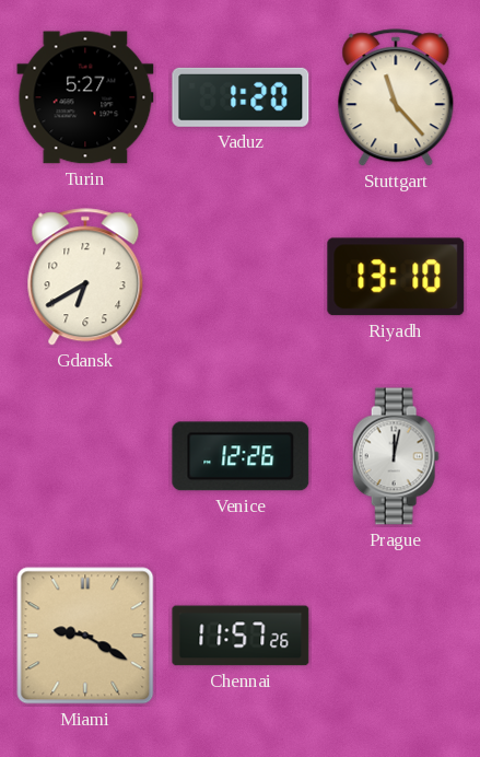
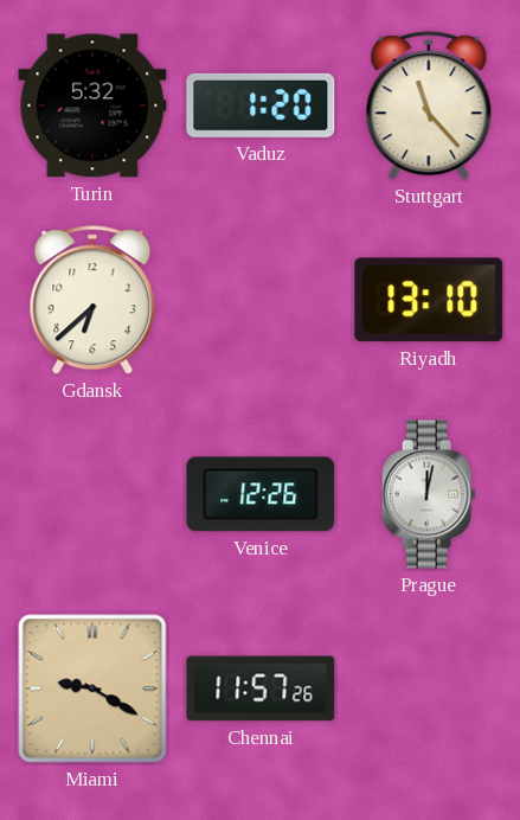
Turin: 5:27 -> 5:32 (92, 105)
Gdansk: 6:40 -> 6:38 (92, 301)
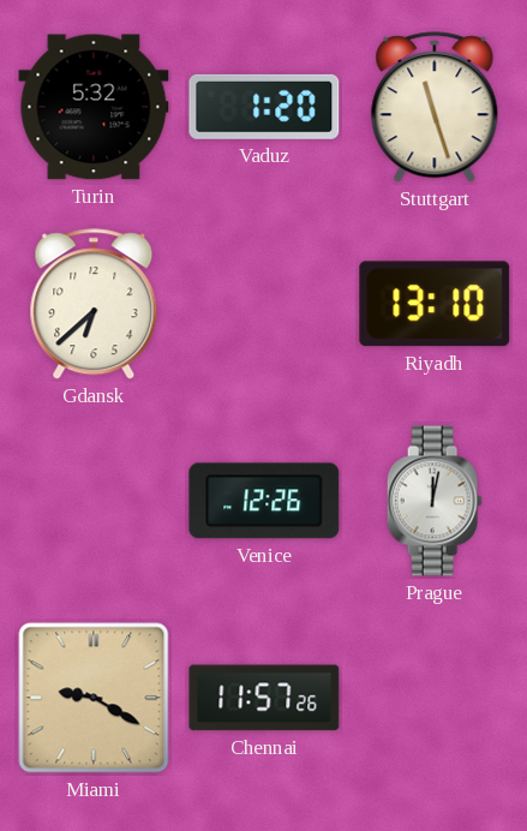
Stuttgart: 11:23 -> 11:27 (435, 108)
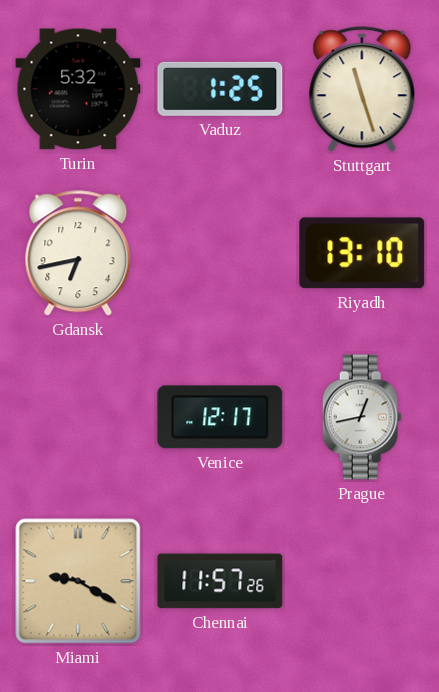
Vaduz: 1:20 -> 1:25 (220, 89)
Gdansk: 6:38 -> 6:43 (78, 254)
Venice: 12:26 -> 12:17 (220, 417)
Prague: 12:02 -> 12:43 (362, 417)
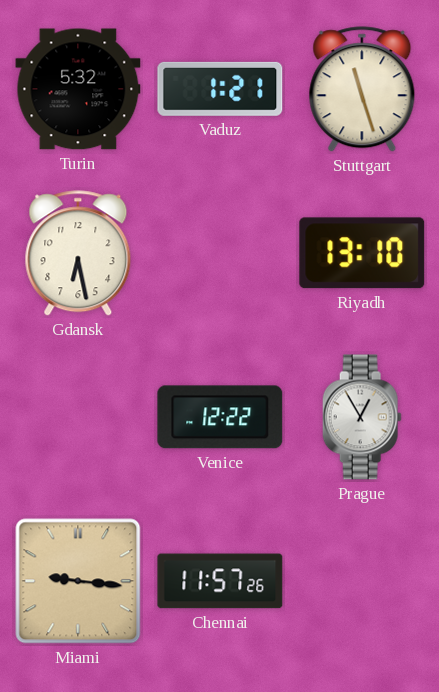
Vaduz: 1:25 -> 1:21 (220, 89)
Gdansk: 6:43 -> 6:28 (78, 254)
Venice: 12:17 -> 12:22 (220, 417)
Prague: 12:43 -> 12:55 (362, 417)
Miami: 9:20 -> 9:16 (78, 581)
